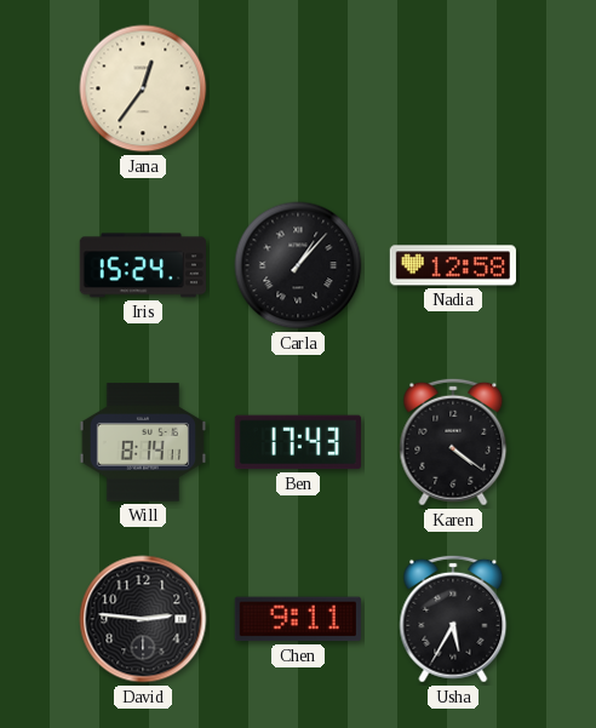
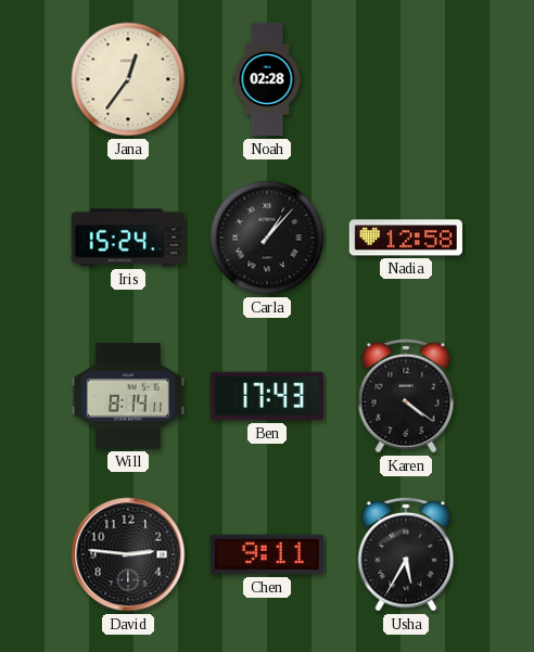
Noah: none -> 02:28 (267, 79)
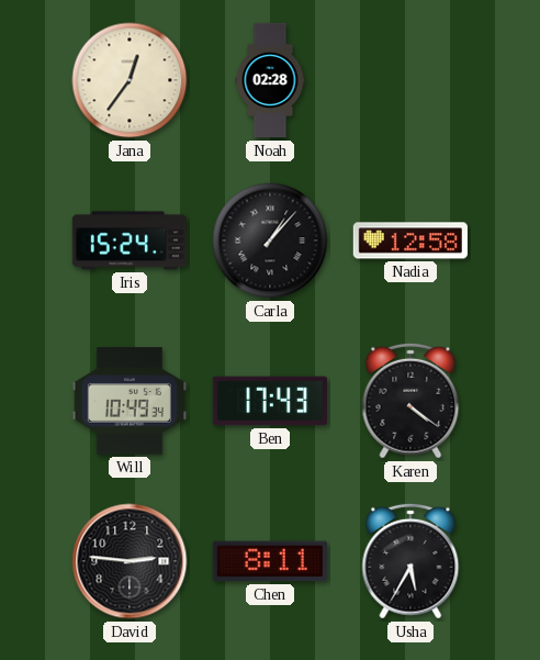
Will: 8:14 -> 10:49 (128, 401)
Chen: 9:11 -> 8:11 (270, 561)
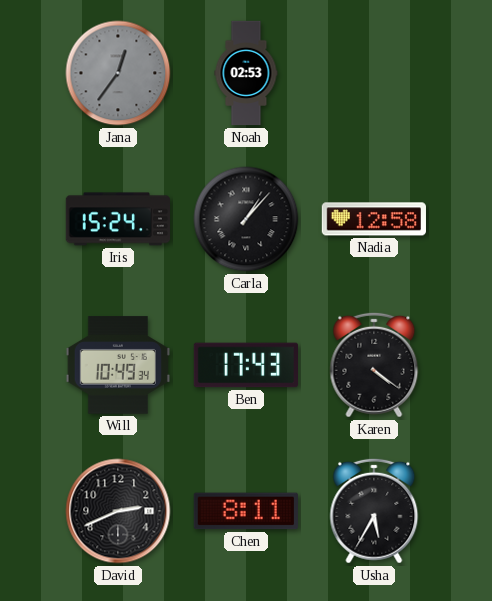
Jana dial: cream -> grey (118, 73)
Noah: 02:28 -> 02:53 (246, 73)
David: 2:46 -> 2:41 (118, 511)
